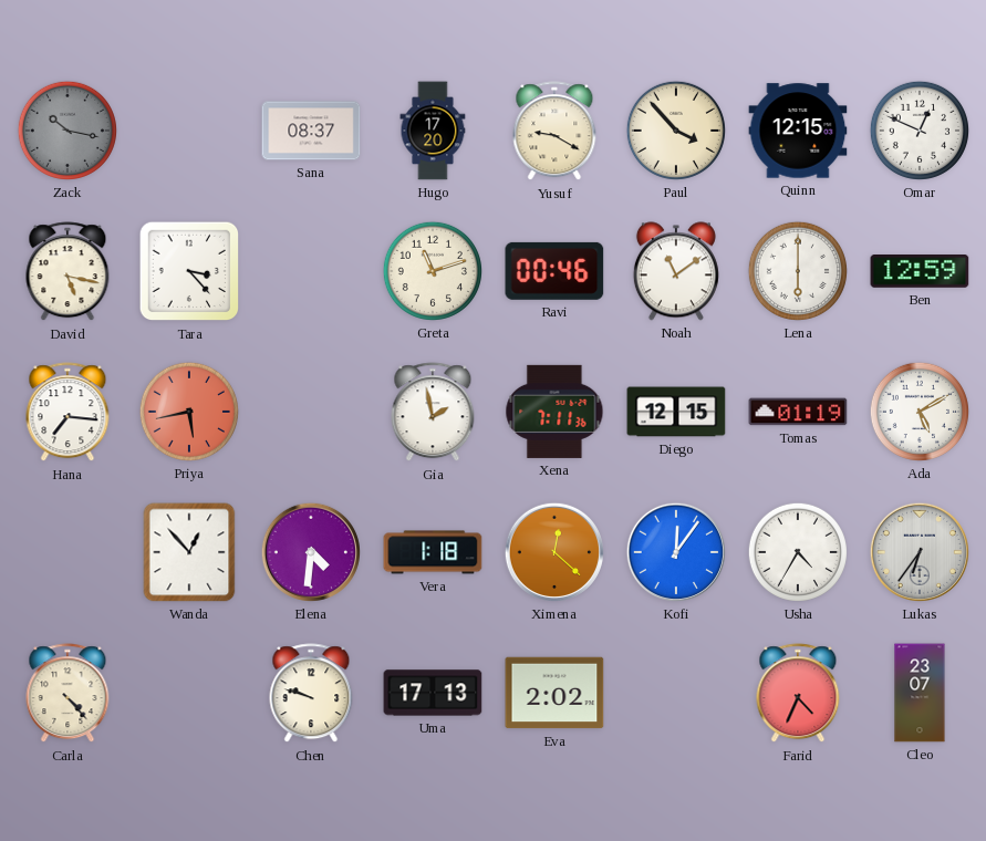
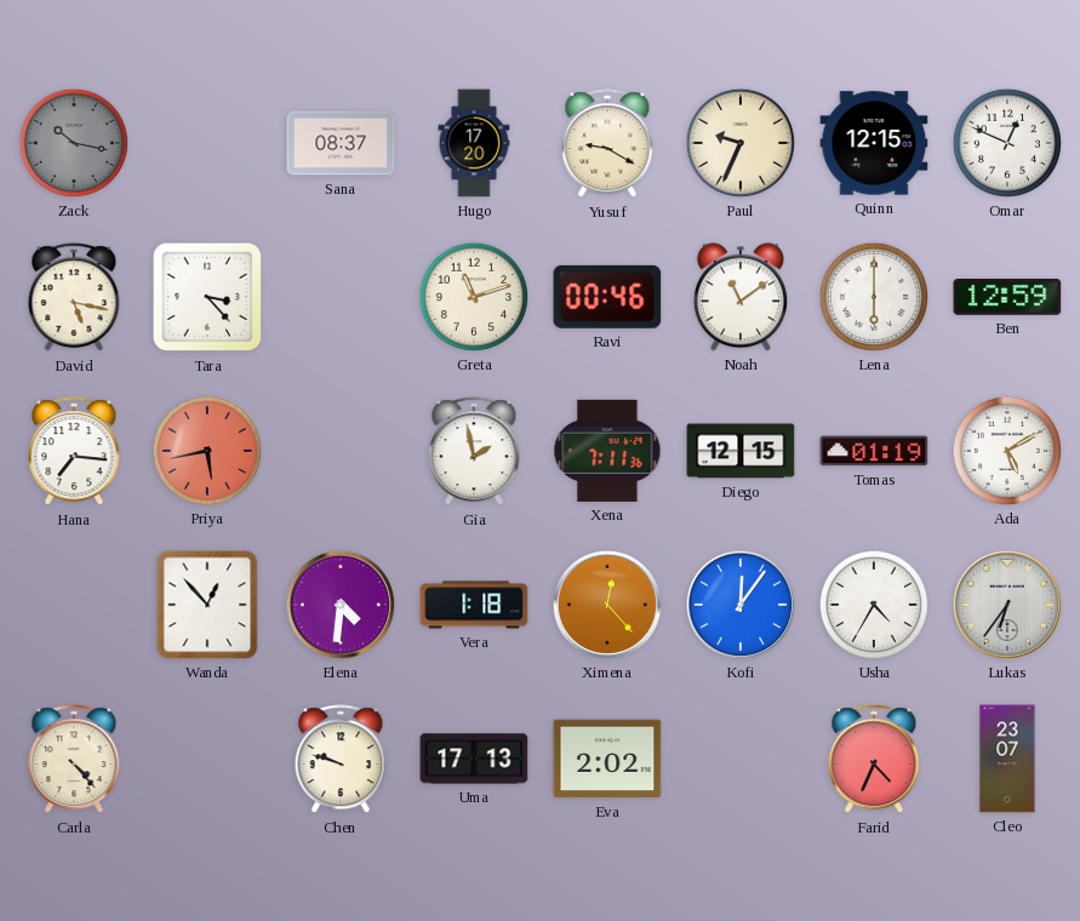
Paul: 3:53 -> 9:34 (741, 143)
Ximena: 12:22 -> 12:23 (607, 605)
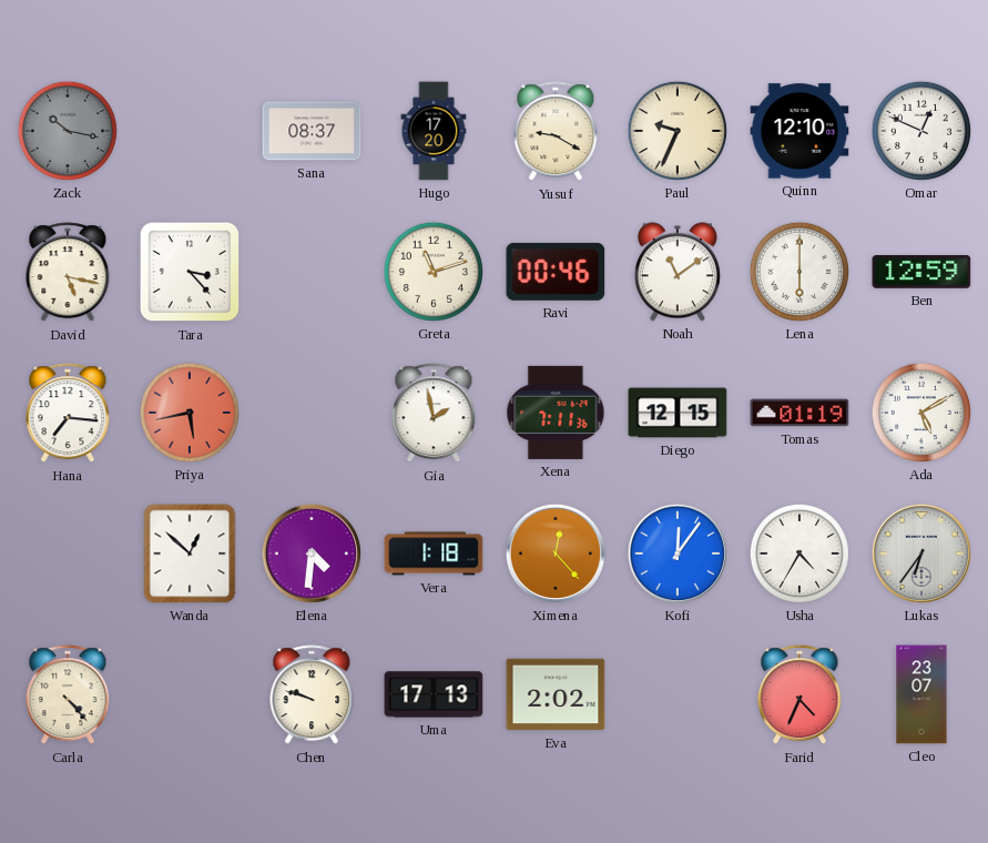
Quinn: 12:15 -> 12:10 (799, 131)
Wanda: 12:53 -> 12:52 (190, 553)
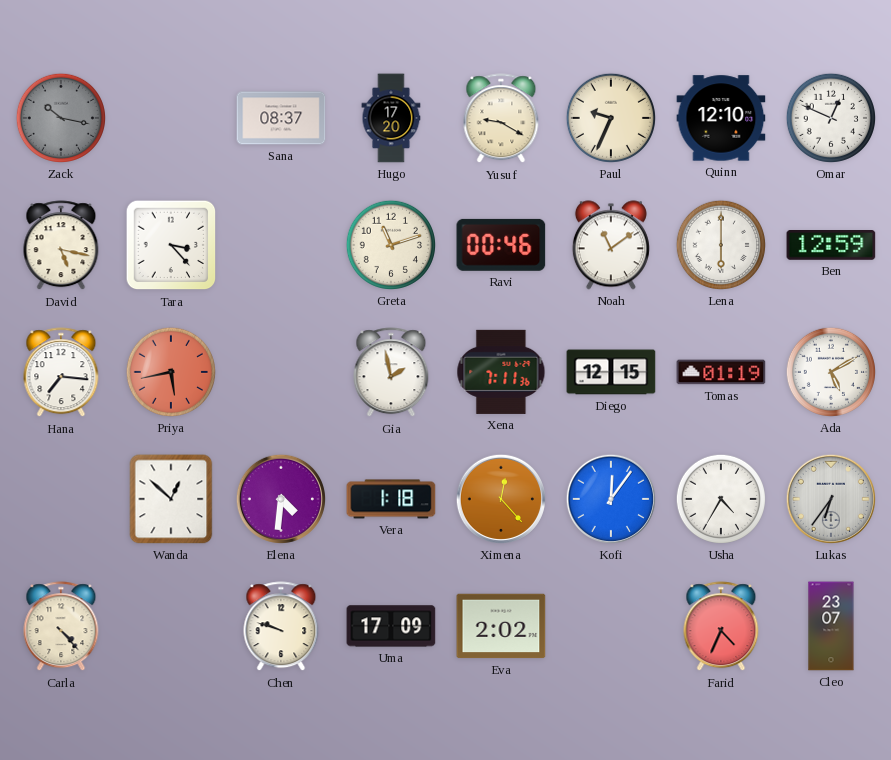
Uma: 17:13 -> 17:09 (391, 626)
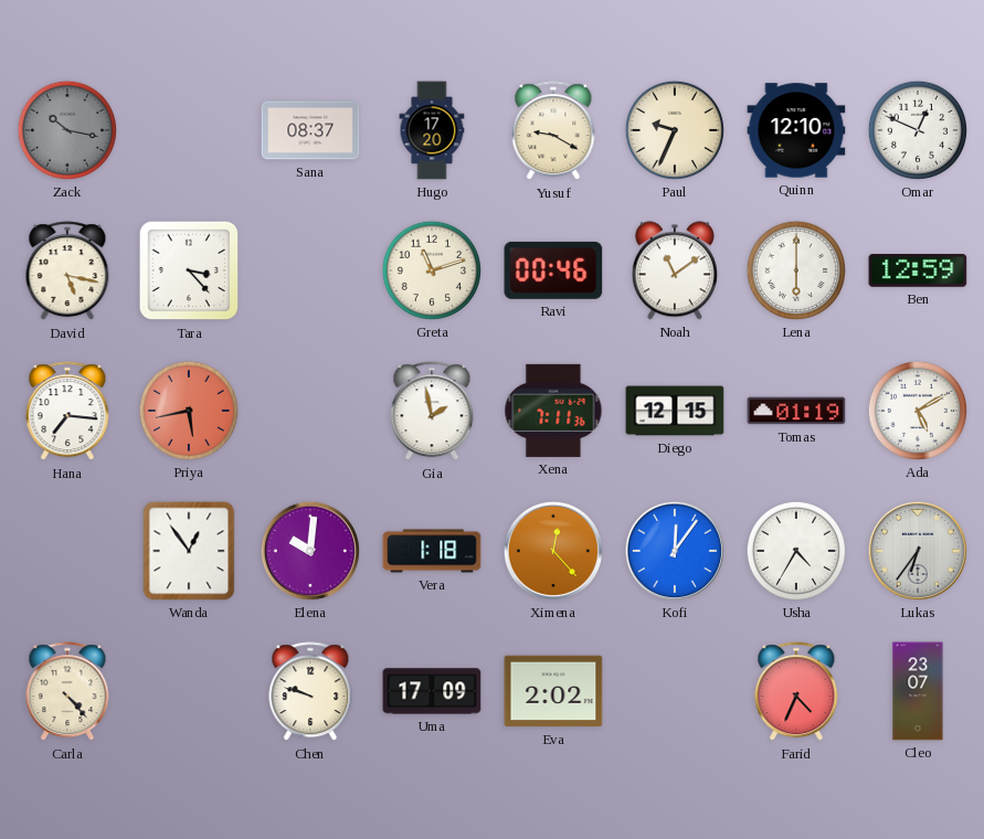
Wanda: 12:52 -> 12:54 (189, 551)
Elena: 4:31 -> 10:01 (310, 551)
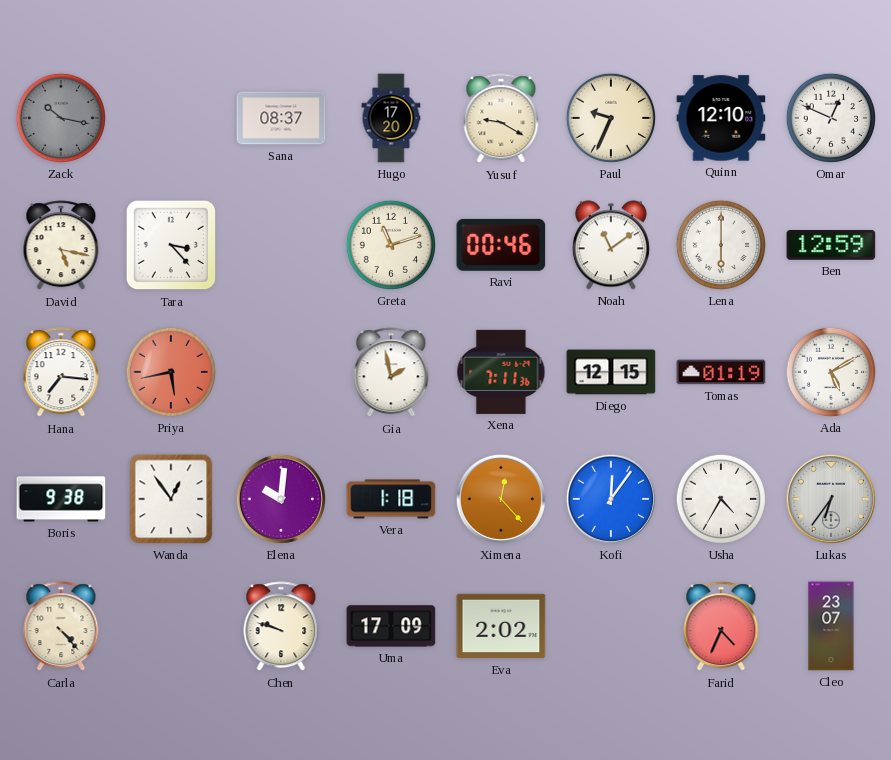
Boris: none -> 9:38 (61, 499)
